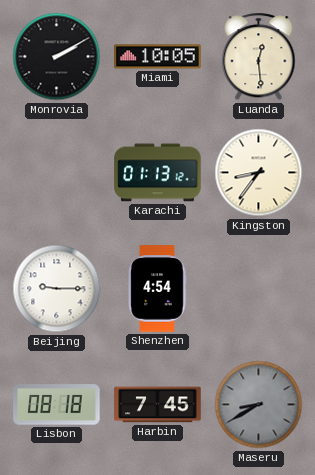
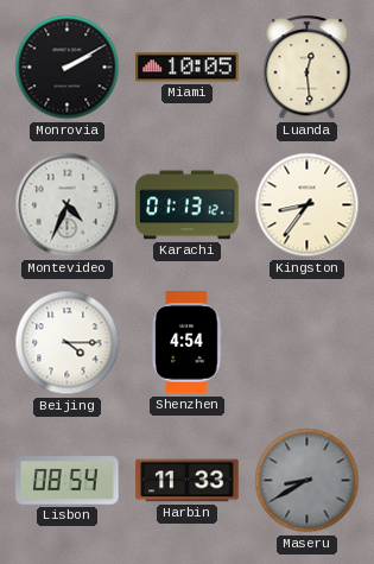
Montevideo: none -> 4:34 (68, 205)
Beijing: 9:15 -> 4:15 (68, 343)
Lisbon: 08:18 -> 08:54 (68, 481)
Harbin: 7:45 -> 11:33 (188, 481)
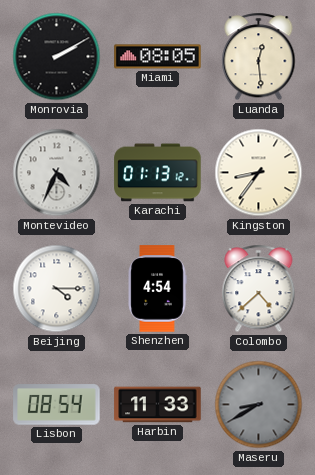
Miami: 10:05 -> 08:05 (158, 57)
Colombo: none -> 4:38 (259, 289)
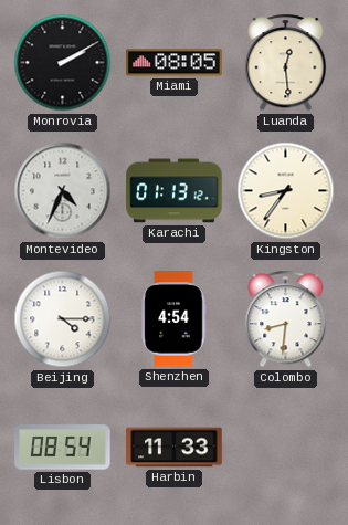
Colombo: 4:38 -> 8:31 (286, 319)
Maseru: 8:40 -> none (259, 405)
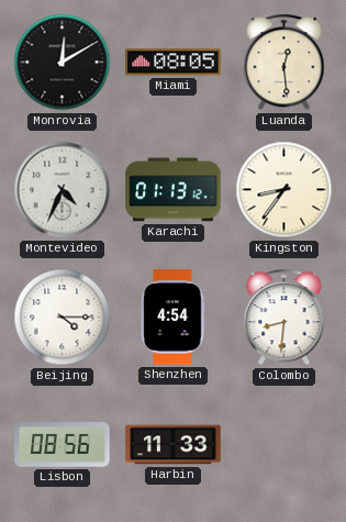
Monrovia: 2:10 -> 12:10 (63, 63)
Lisbon: 08:54 -> 08:56 (63, 445)
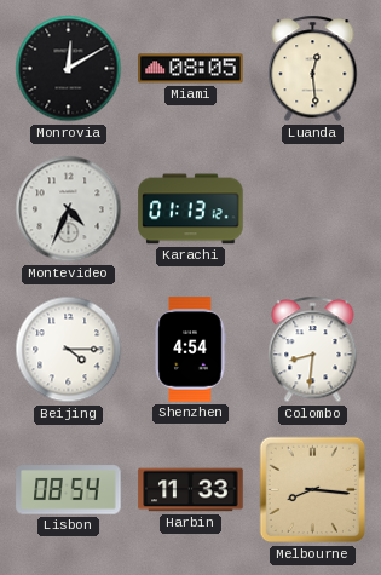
Kingston: 8:36 -> none (284, 190)
Lisbon: 08:56 -> 08:54 (69, 490)
Melbourne: none -> 8:16 (313, 490)
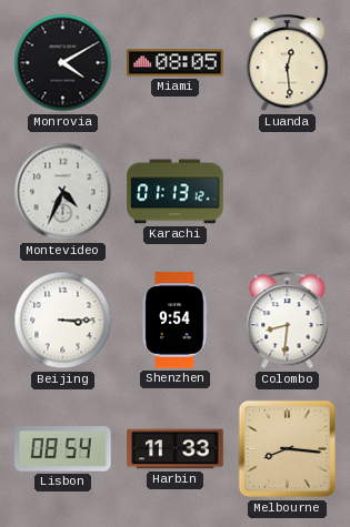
Monrovia: 12:10 -> 4:10 (63, 63)
Beijing: 4:15 -> 3:15 (63, 321)
Shenzhen: 4:54 -> 9:54 (174, 321)
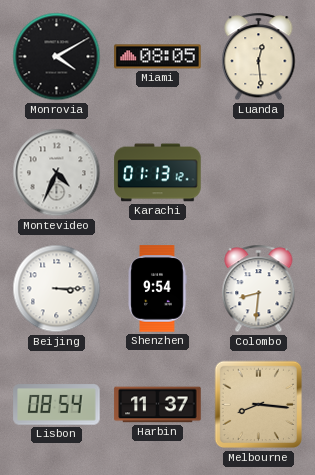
Harbin: 11:33 -> 11:37 (158, 405)
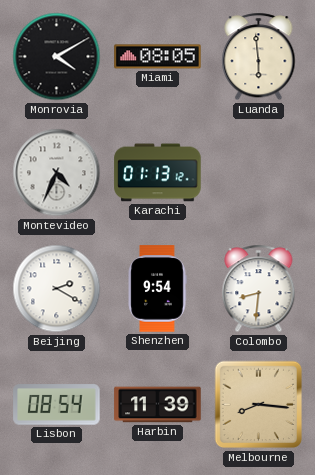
Luanda: 12:29 -> 5:59 (259, 57)
Beijing: 3:15 -> 2:20 (57, 289)
Harbin: 11:37 -> 11:39 (158, 405)
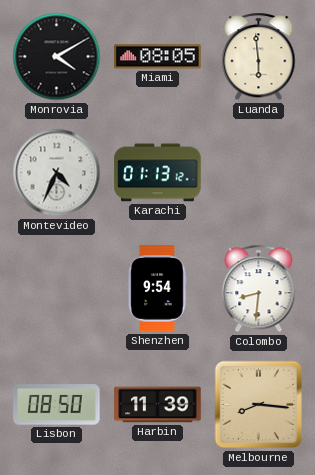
Beijing: 2:20 -> none (57, 289)
Lisbon: 08:54 -> 08:50 (57, 405)
